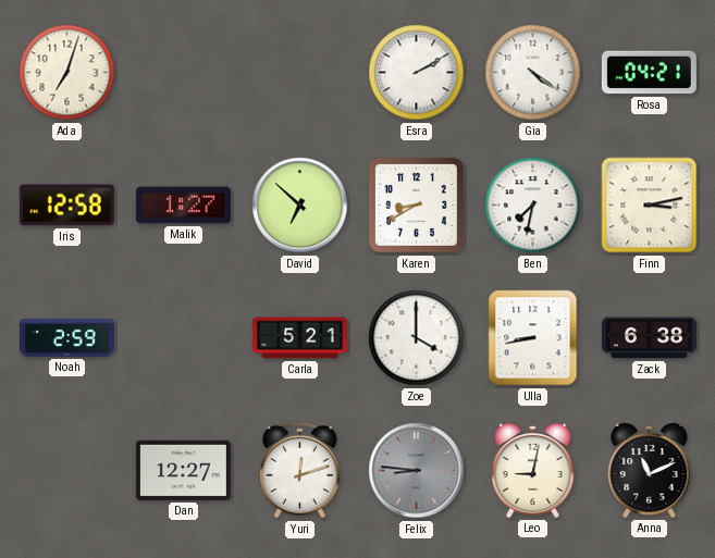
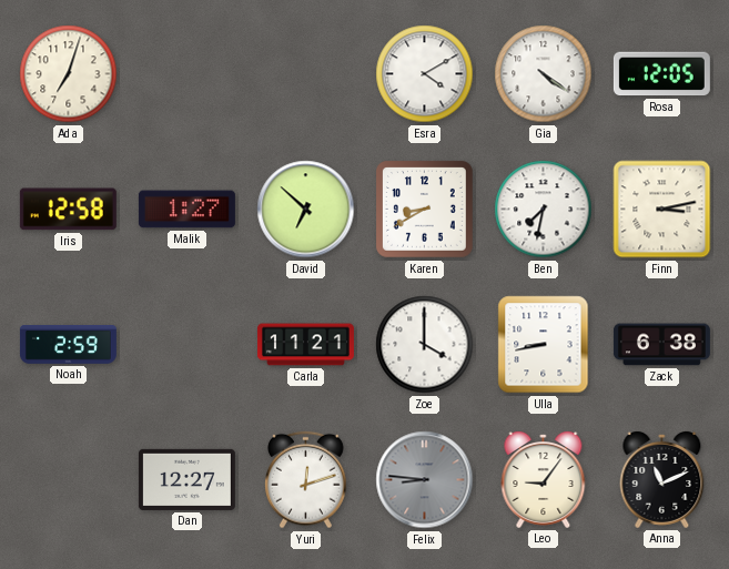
Esra: 2:10 -> 4:10 (425, 74)
Rosa: 04:21 -> 12:05 (661, 74)
Carla: 5:21 -> 11:21 (305, 345)
Leo: 9:02 -> 9:06 (544, 480)
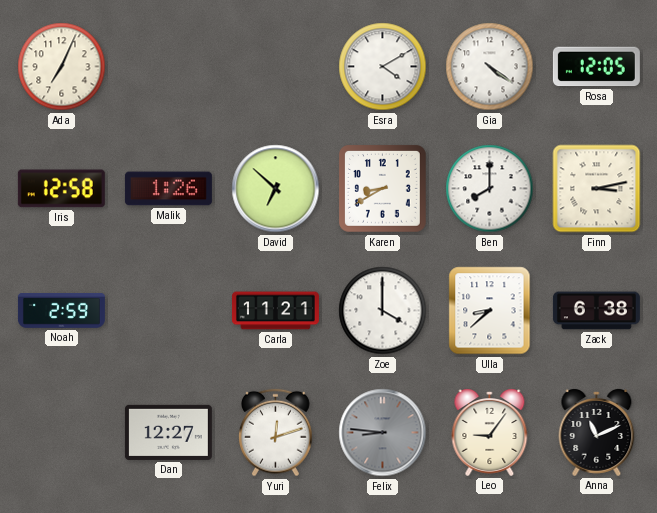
Ada: 7:03 -> 7:04 (62, 67)
Malik: 1:27 -> 1:26 (168, 189)
Ben: 7:32 -> 8:00 (490, 189)
Ulla: 8:43 -> 8:38 (490, 311)
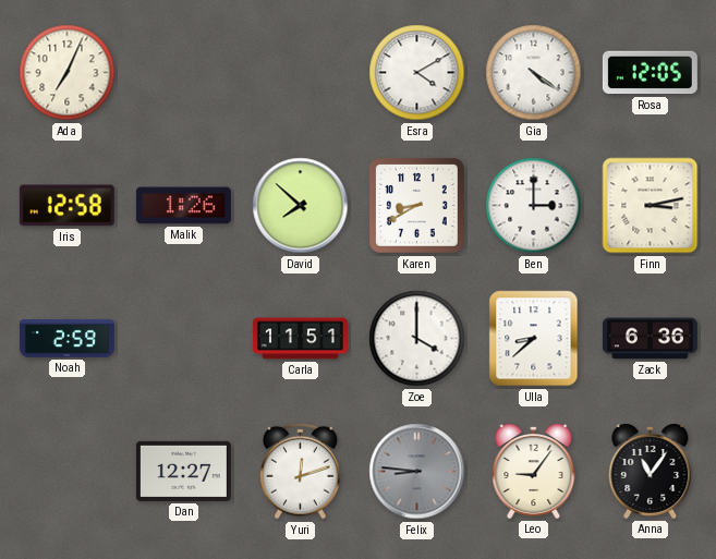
David: 6:52 -> 7:52 (301, 206)
Ben: 8:00 -> 3:00 (534, 206)
Carla: 11:21 -> 11:51 (300, 339)
Zack: 6:38 -> 6:36 (650, 339)
Anna: 11:11 -> 11:06 (651, 472)
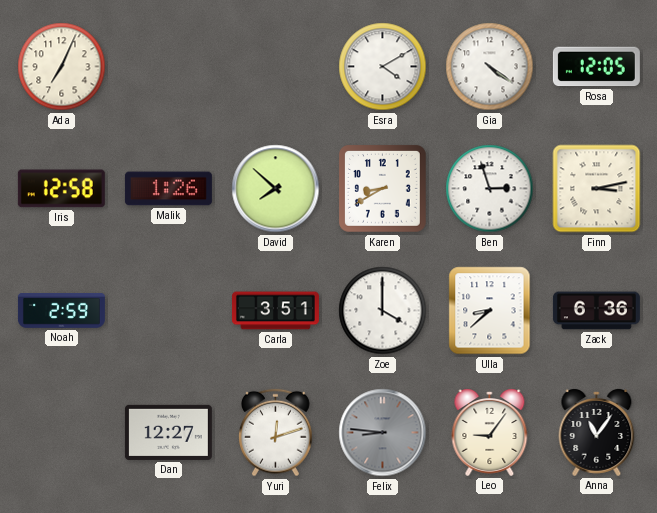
Ben: 3:00 -> 2:57 (490, 189)
Carla: 11:51 -> 3:51 (275, 311)
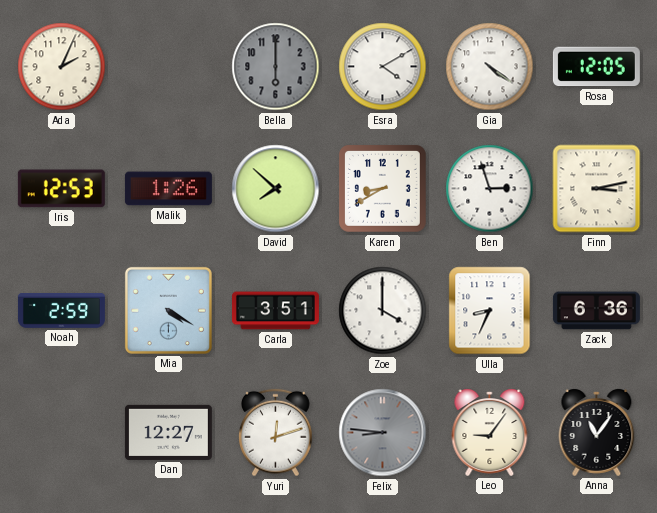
Ada: 7:04 -> 2:04 (62, 67)
Bella: none -> 6:00 (276, 67)
Iris: 12:58 -> 12:53 (61, 189)
Mia: none -> 4:20 (168, 310)
Ulla: 8:38 -> 8:34 (490, 311)
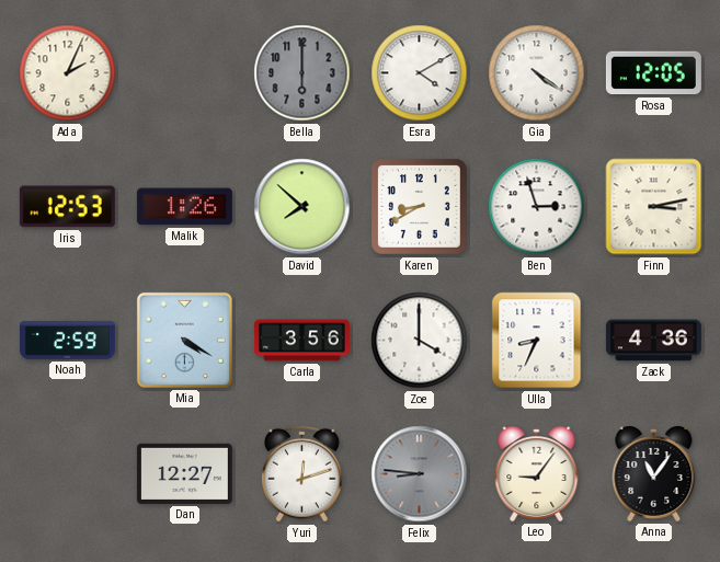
Carla: 3:51 -> 3:56 (301, 341)
Zack: 6:36 -> 4:36 (653, 341)
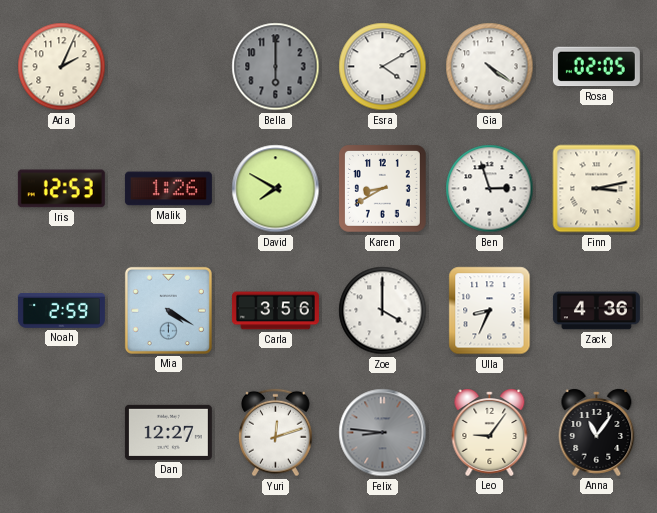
Rosa: 12:05 -> 02:05 (596, 67)
David: 7:52 -> 7:50 (276, 189)
